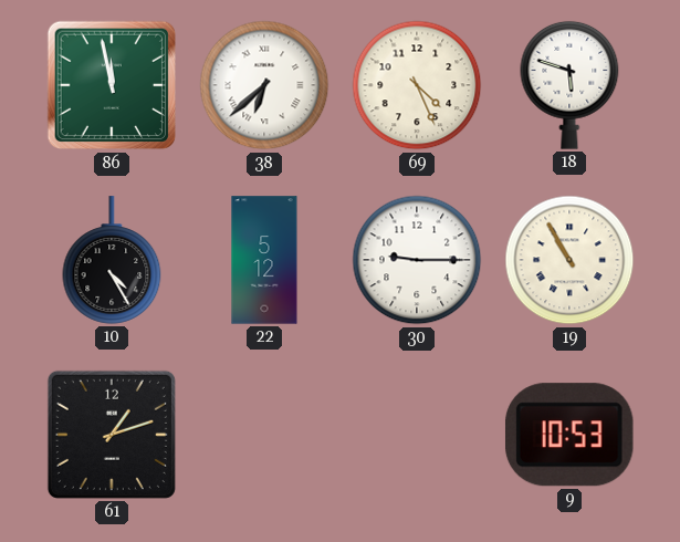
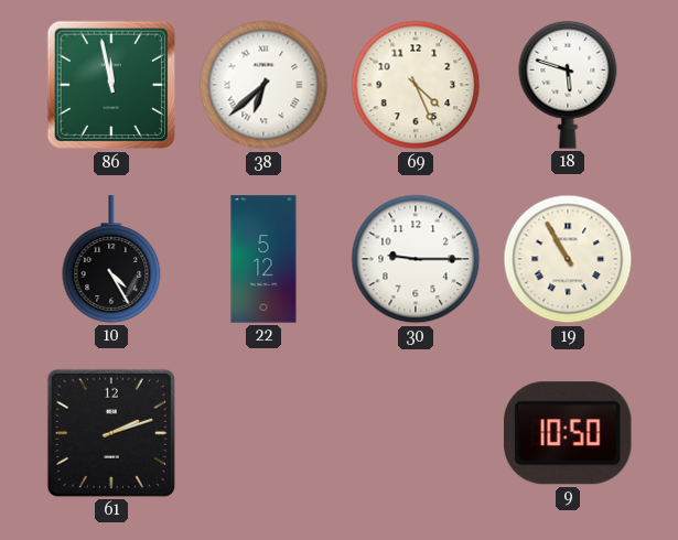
61: 1:12 -> 2:12 (111, 433)
9: 10:53 -> 10:50 (568, 433)
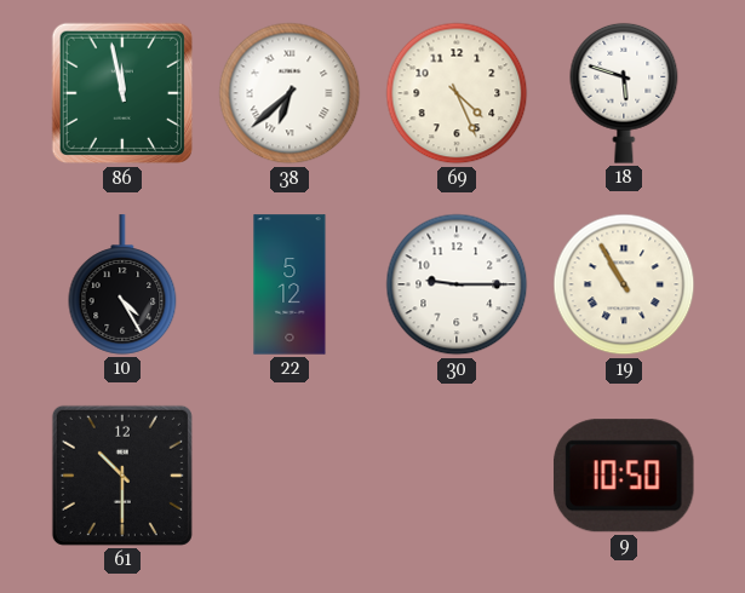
61: 2:12 -> 10:30 (122, 476)
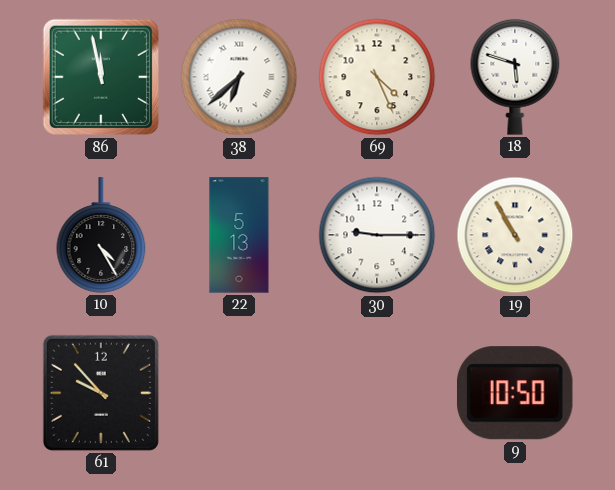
22: 5:12 -> 5:13 (239, 235)
61: 10:30 -> 9:53 (101, 393)
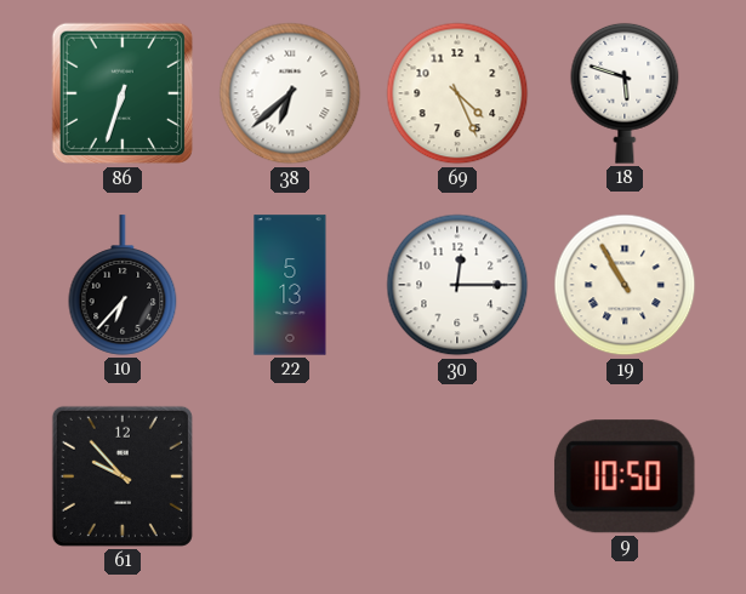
86: 11:58 -> 6:33 (123, 93)
10: 4:25 -> 6:37 (123, 285)
30: 9:15 -> 12:15 (457, 285)
